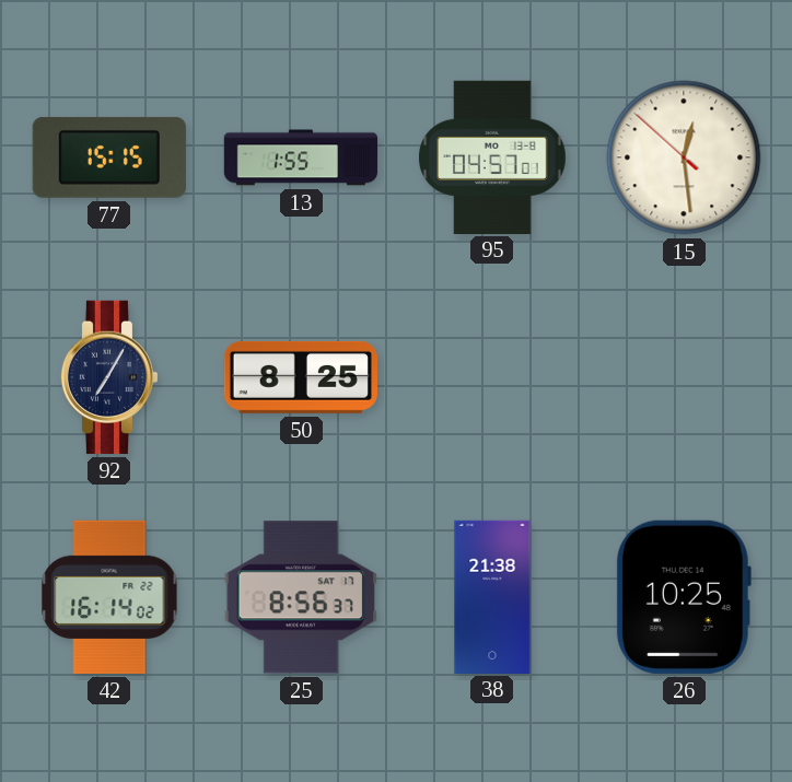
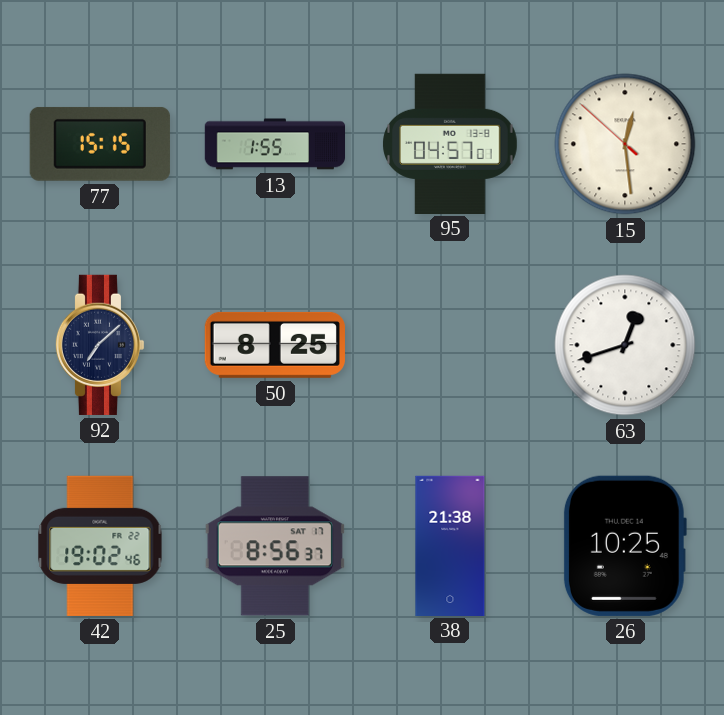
92: 7:05 -> 7:08 (100, 345)
63: none -> 12:42 (625, 345)
42: 16:14 -> 19:02 (100, 546)
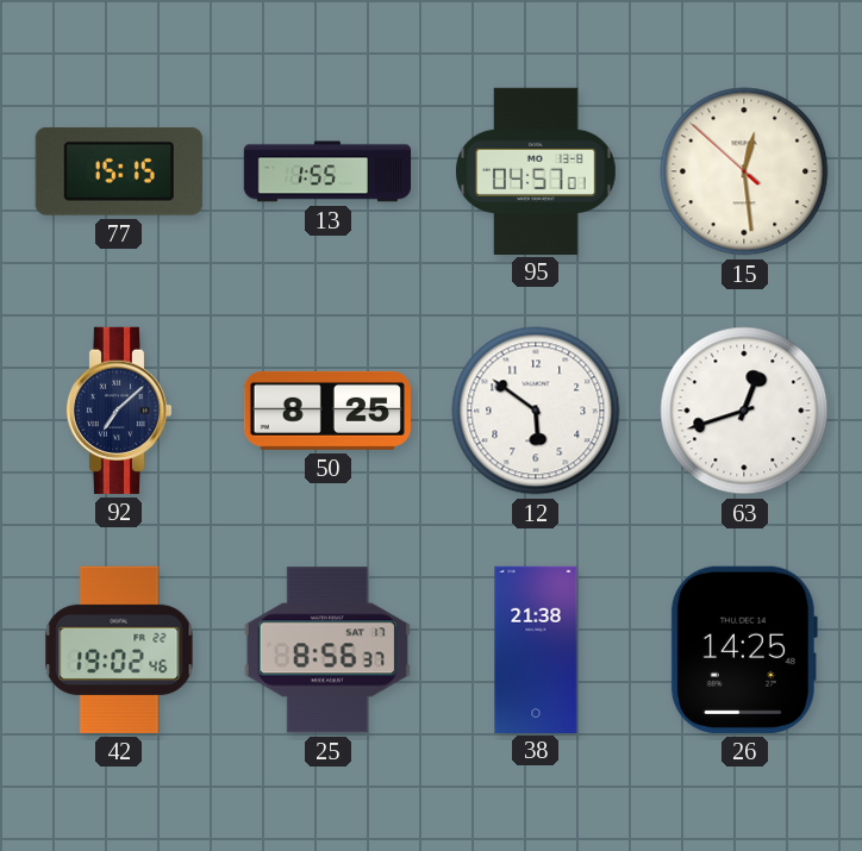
12: none -> 5:51 (536, 411)
26: 10:25 -> 14:25 (744, 650)
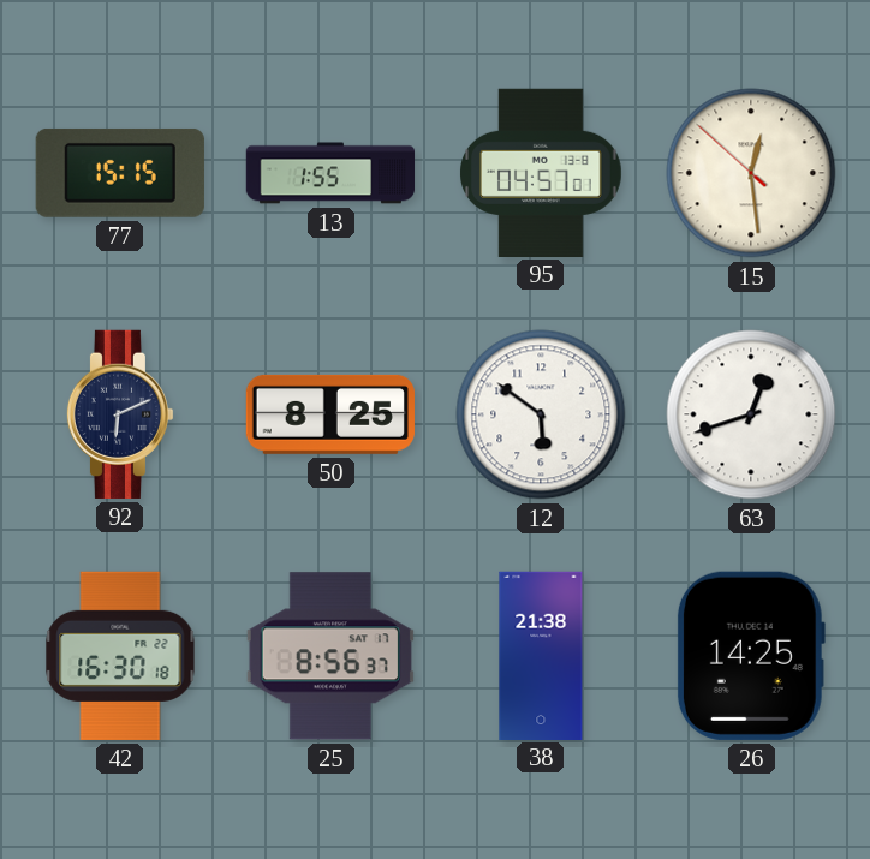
92: 7:08 -> 6:11 (120, 414)
42: 19:02 -> 16:30 (120, 656)
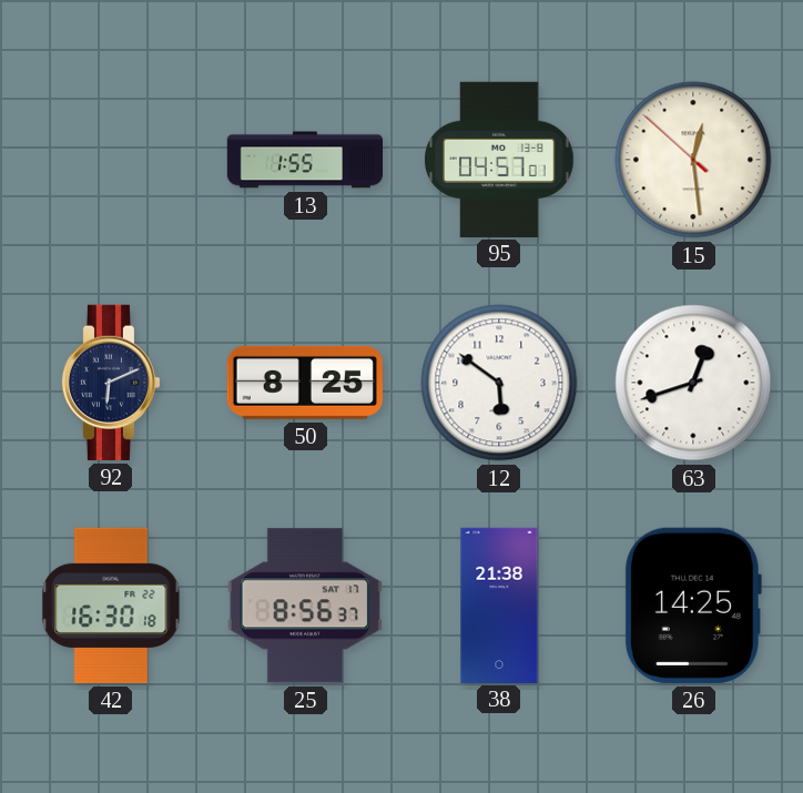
77: 15:15 -> none (120, 173)
